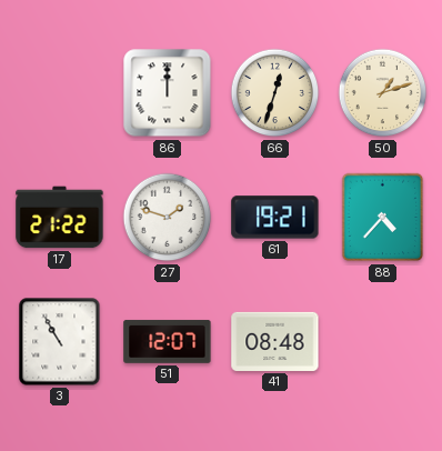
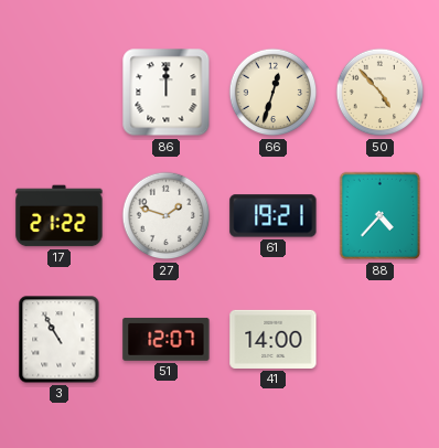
50: 1:12 -> 4:53 (381, 93)
41: 08:48 -> 14:00 (274, 339)
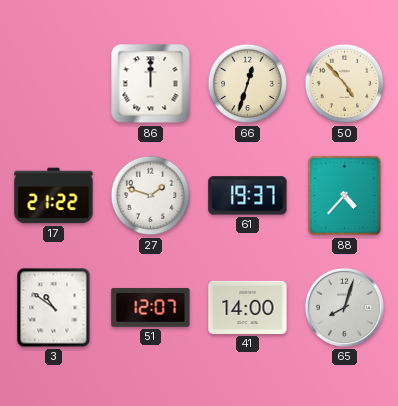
61: 19:21 -> 19:37 (248, 196)
3: 10:55 -> 10:51 (54, 308)
65: none -> 8:03 (344, 307)
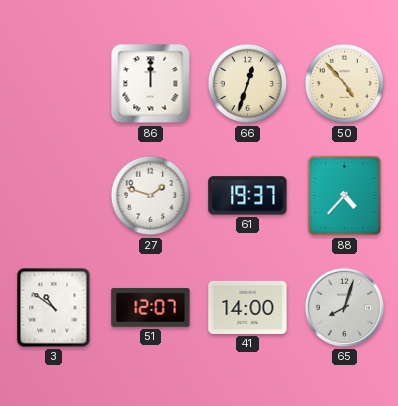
17: 21:22 -> none (54, 196)
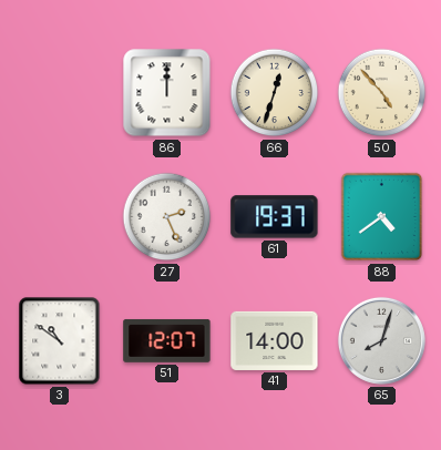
27: 1:48 -> 2:26 (167, 217)
88: 4:37 -> 4:39 (382, 217)
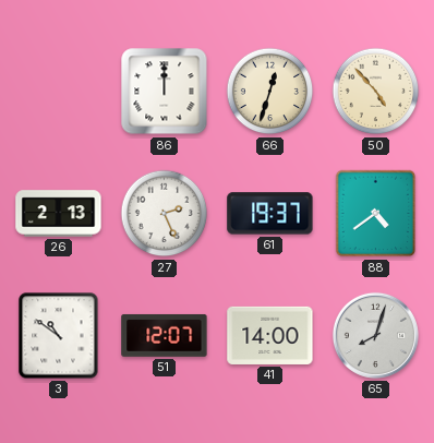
26: none -> 2:13 (59, 214)
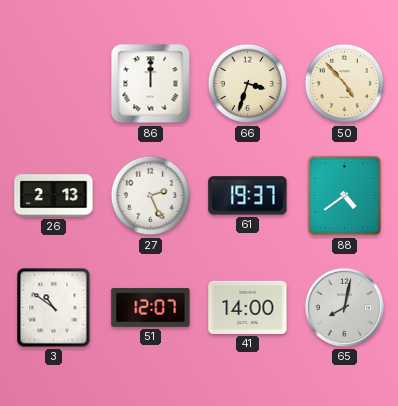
66: 12:33 -> 3:33 (248, 84)
65: 8:03 -> 8:02 (344, 307)
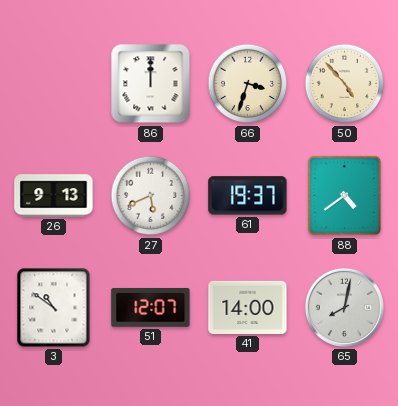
26: 2:13 -> 9:13 (54, 196)
27: 2:26 -> 5:41 (151, 196)
